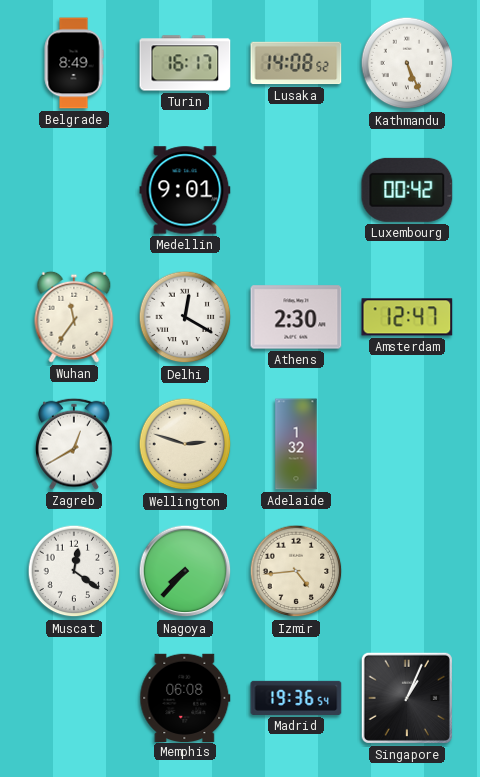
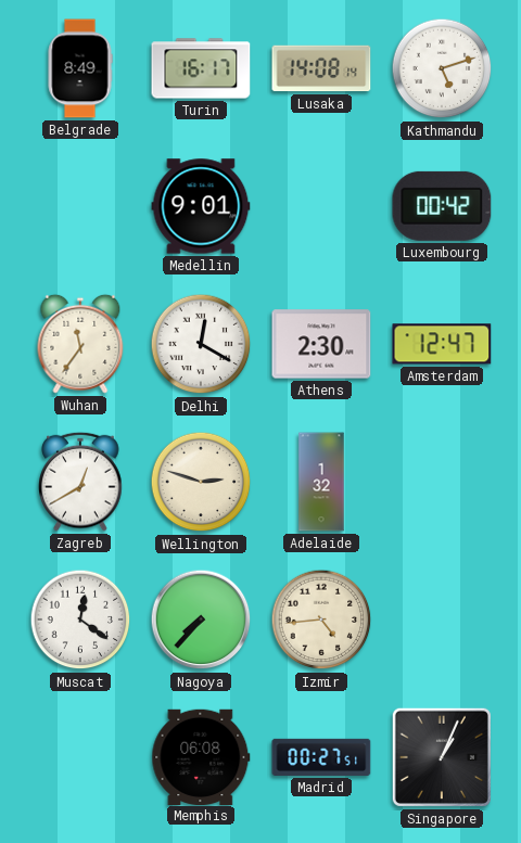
Lusaka: 14:08:52 -> 14:08:14 (321, 68)
Kathmandu: 5:26 -> 5:12 (442, 68)
Madrid: 19:36 -> 00:27 (321, 757)
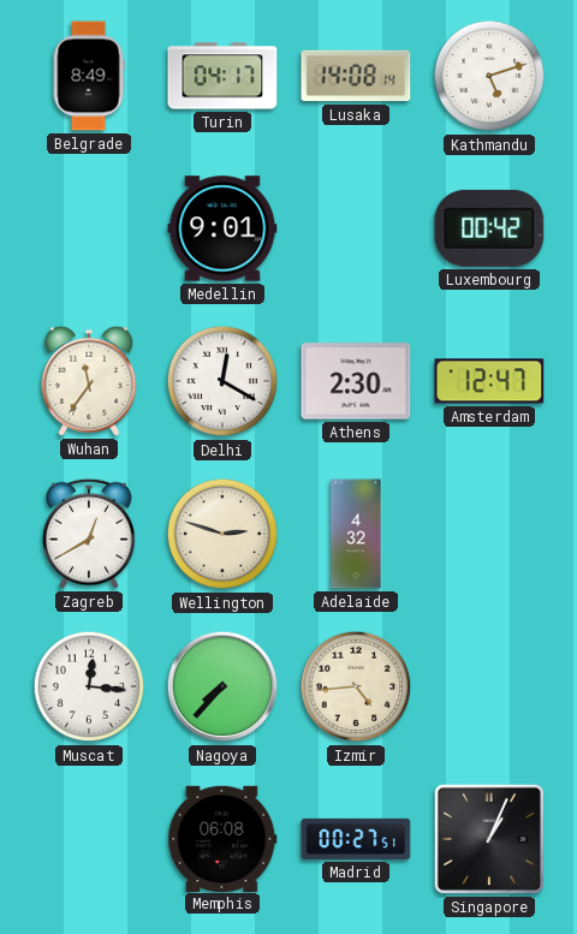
Turin: 16:17 -> 04:17 (222, 76)
Adelaide: 1:32 -> 4:32 (356, 534)
Muscat: 12:21 -> 12:16 (89, 686)
